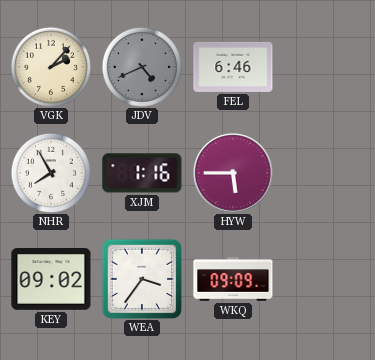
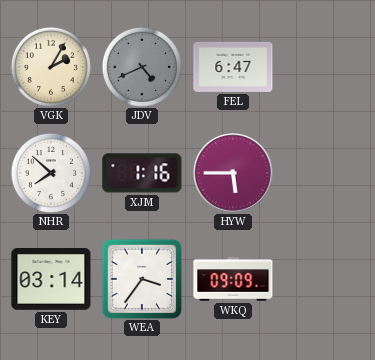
VGK: 2:07 -> 2:05 (51, 67)
FEL: 6:46 -> 6:47 (233, 67)
NHR: 7:55 -> 7:52 (51, 173)
KEY: 09:02 -> 03:14 (51, 280)
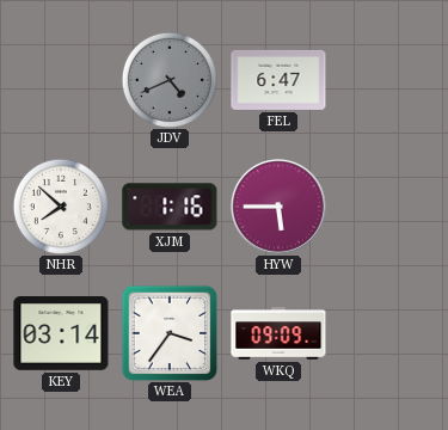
VGK: 2:05 -> none (51, 67)
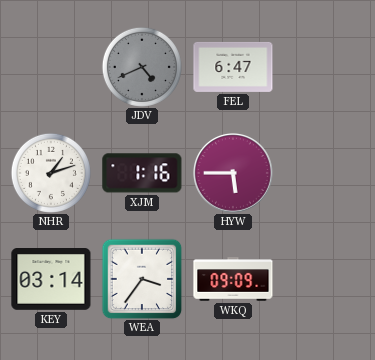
NHR: 7:52 -> 1:12 (51, 173)
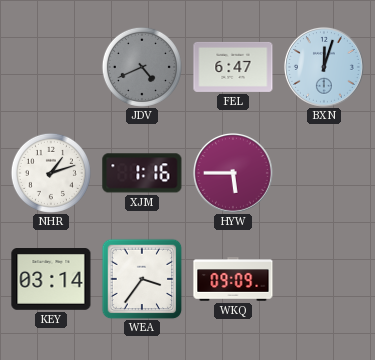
BXN: none -> 12:03 (324, 67)
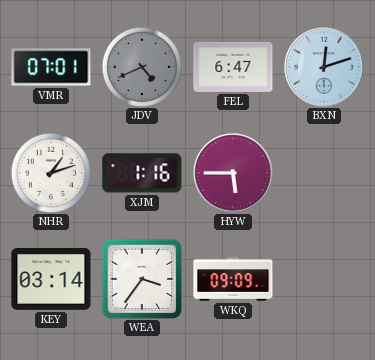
VMR: none -> 07:01 (51, 67)
BXN: 12:03 -> 12:12 (324, 67)
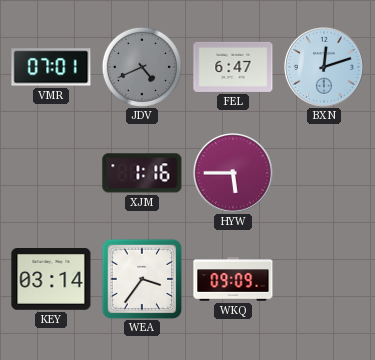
NHR: 1:12 -> none (51, 173)
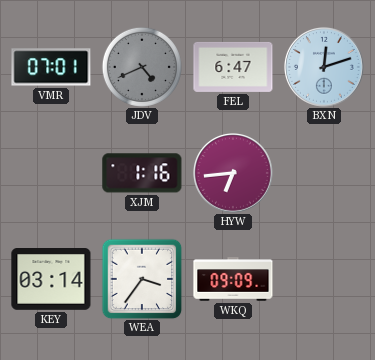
HYW: 5:45 -> 6:44 (233, 173)
